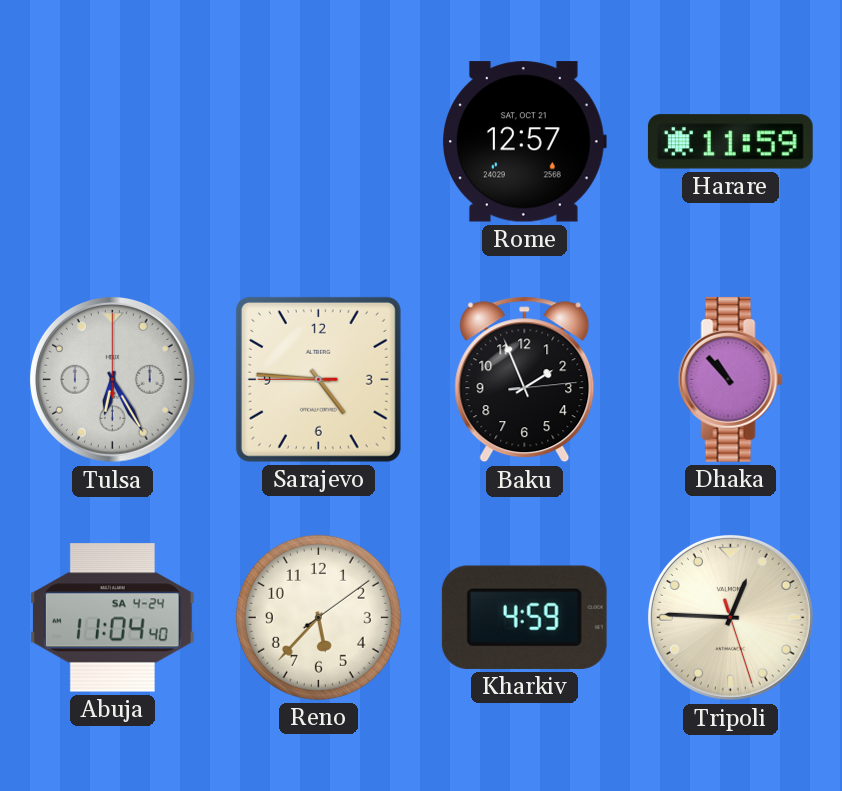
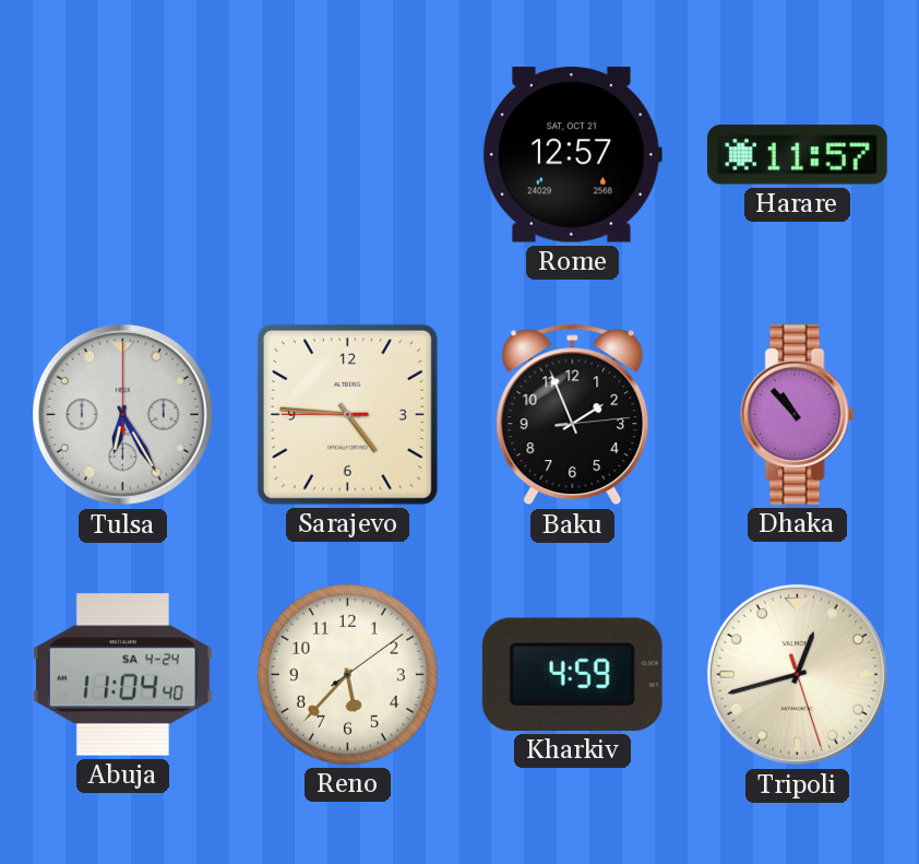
Harare: 11:59 -> 11:57 (797, 155)
Tripoli: 12:45 -> 12:42 (797, 674)
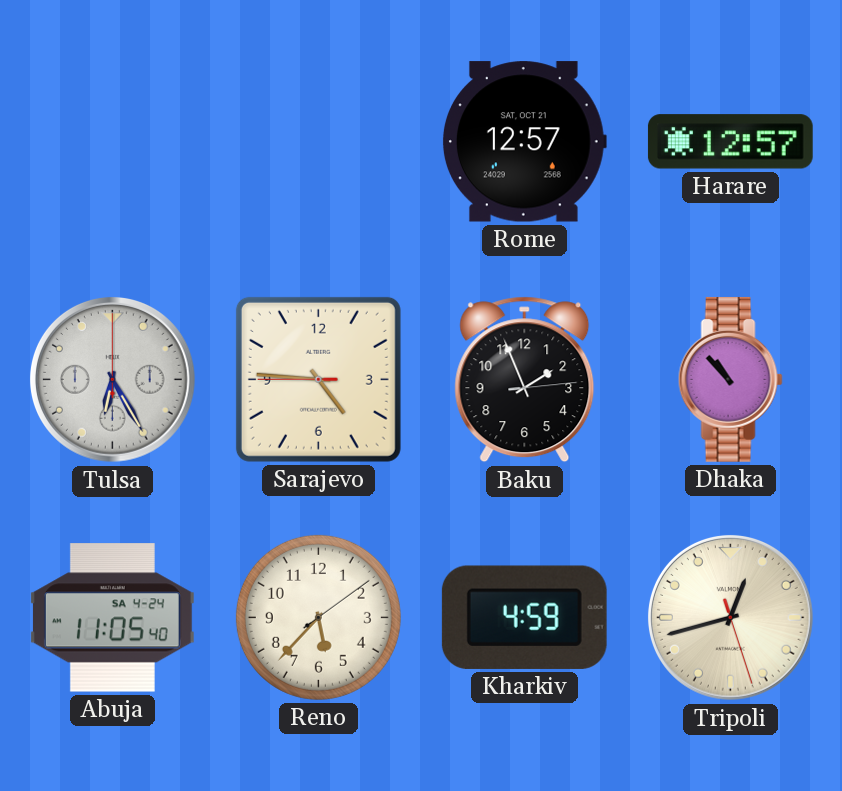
Harare: 11:57 -> 12:57 (730, 142)
Abuja: 11:04 -> 11:05 (112, 618)
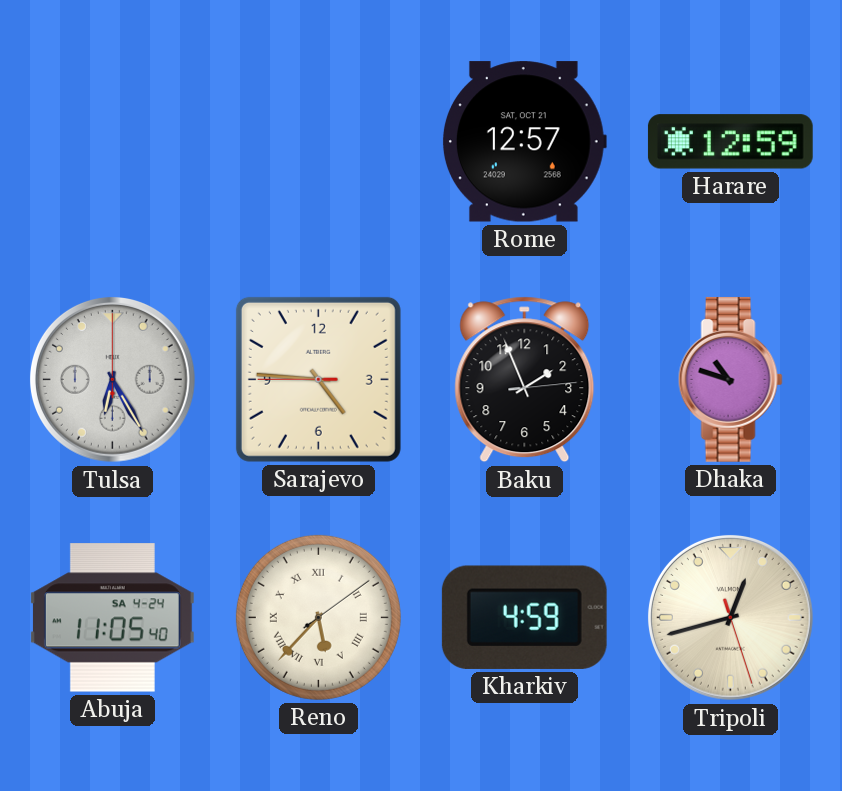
Harare: 12:57 -> 12:59 (730, 142)
Dhaka: 10:53 -> 10:48 (730, 379)
Reno numerals: Arabic -> Roman (318, 617)
